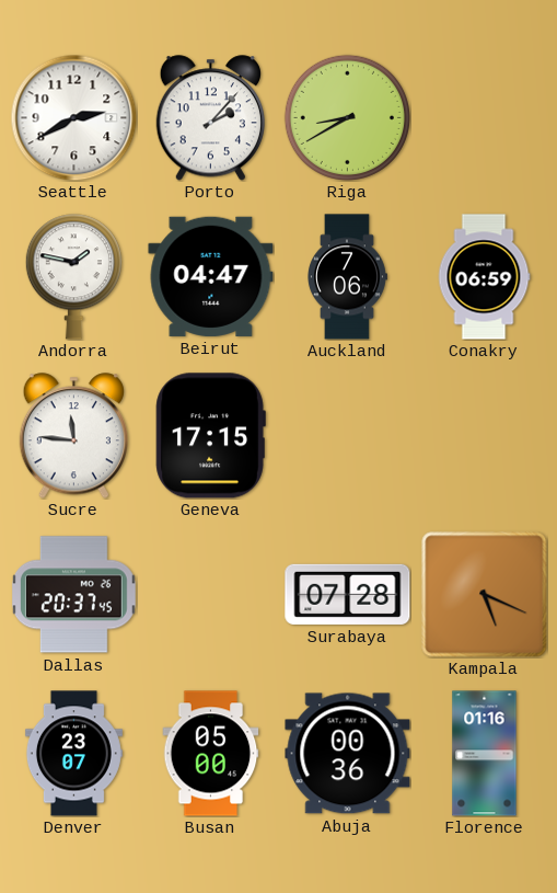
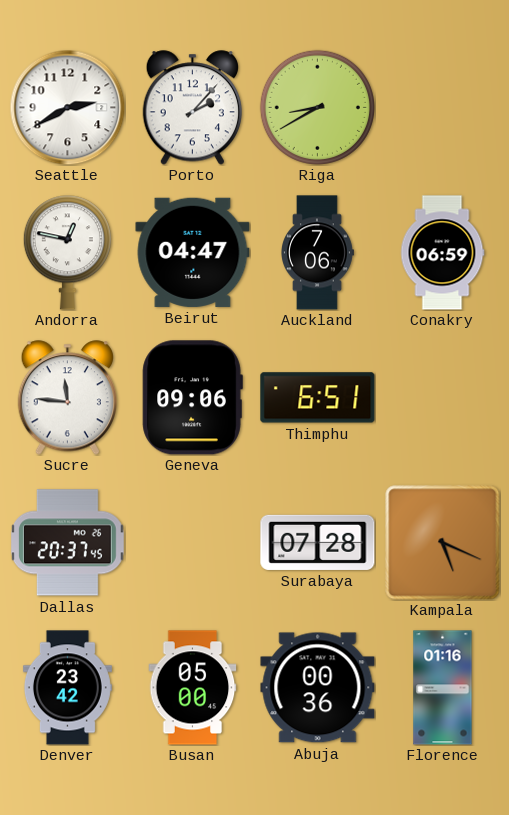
Andorra: 1:47 -> 12:47 (67, 253)
Geneva: 17:15 -> 09:06 (192, 398)
Thimphu: none -> 6:51 (318, 398)
Denver: 23:07 -> 23:42 (67, 688)
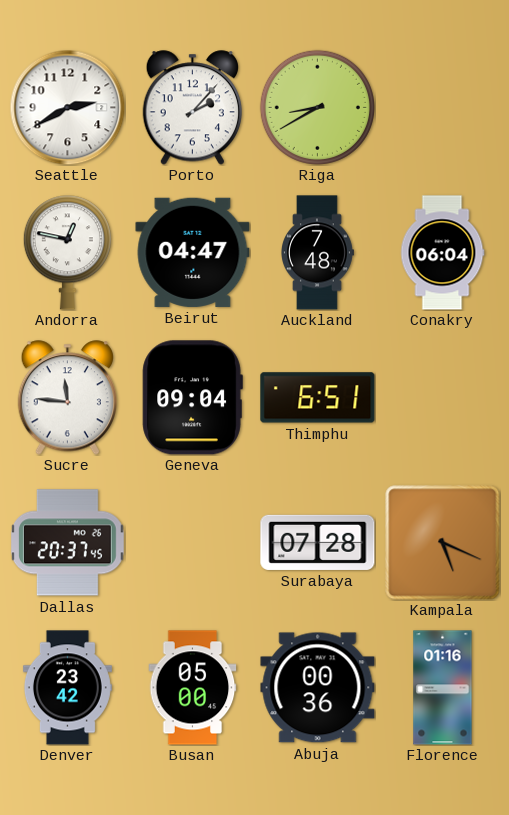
Auckland: 7:06 -> 7:48 (318, 253)
Conakry: 06:59 -> 06:04 (442, 253)
Geneva: 09:06 -> 09:04 (192, 398)
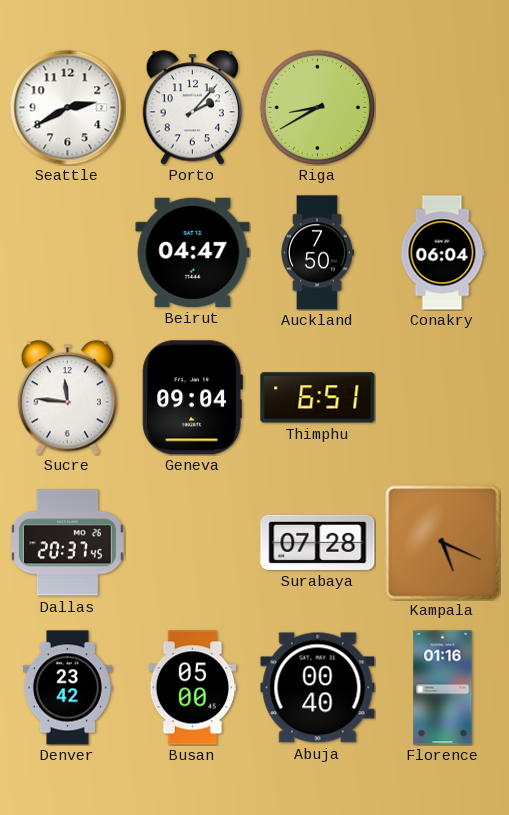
Andorra: 12:47 -> none (67, 253)
Auckland: 7:48 -> 7:50 (318, 253)
Abuja: 00:36 -> 00:40 (318, 688)
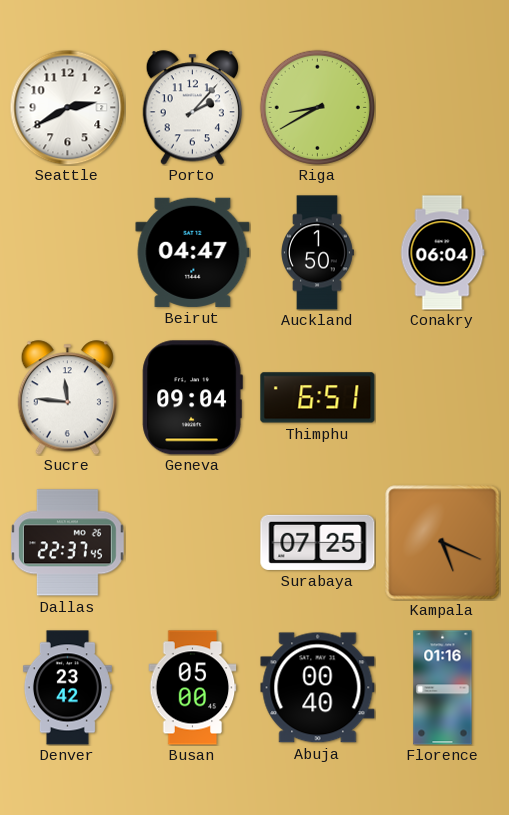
Auckland: 7:50 -> 1:50 (318, 253)
Dallas: 20:37 -> 22:37 (67, 543)
Surabaya: 07:28 -> 07:25 (318, 542)
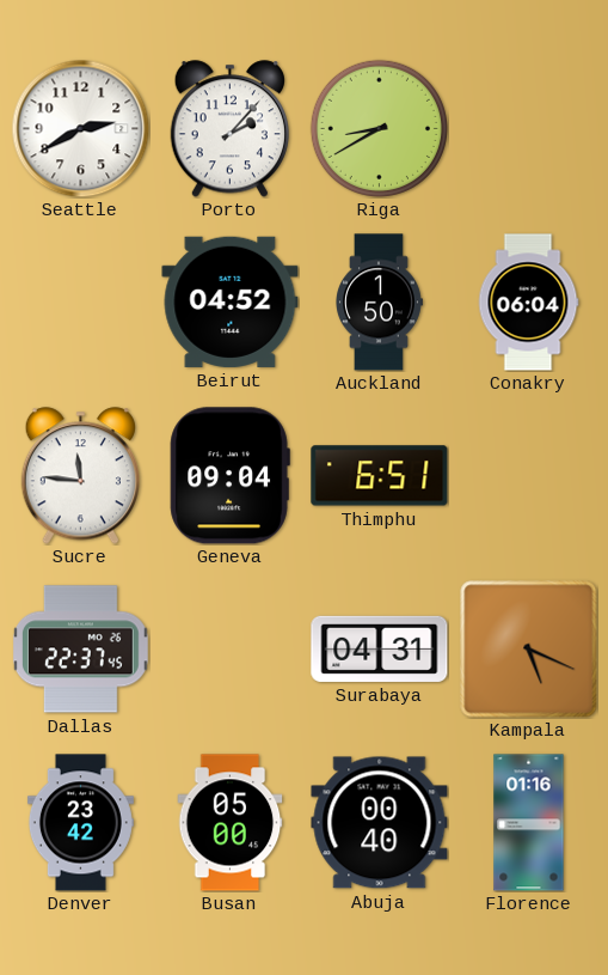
Beirut: 04:47 -> 04:52 (231, 301)
Surabaya: 07:25 -> 04:31 (380, 648)
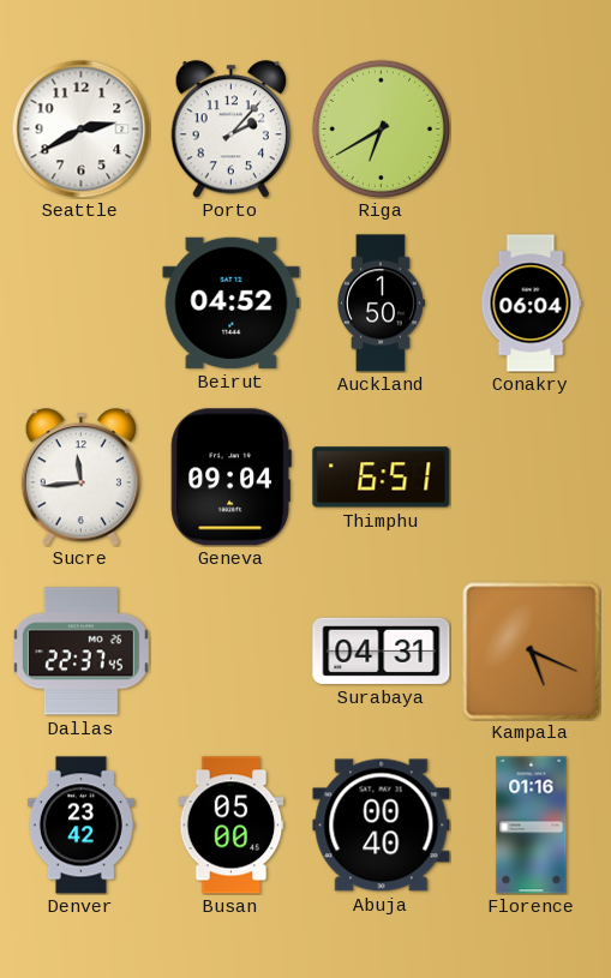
Riga: 8:40 -> 6:40 (381, 128)
Sucre: 11:46 -> 11:44 (80, 478)
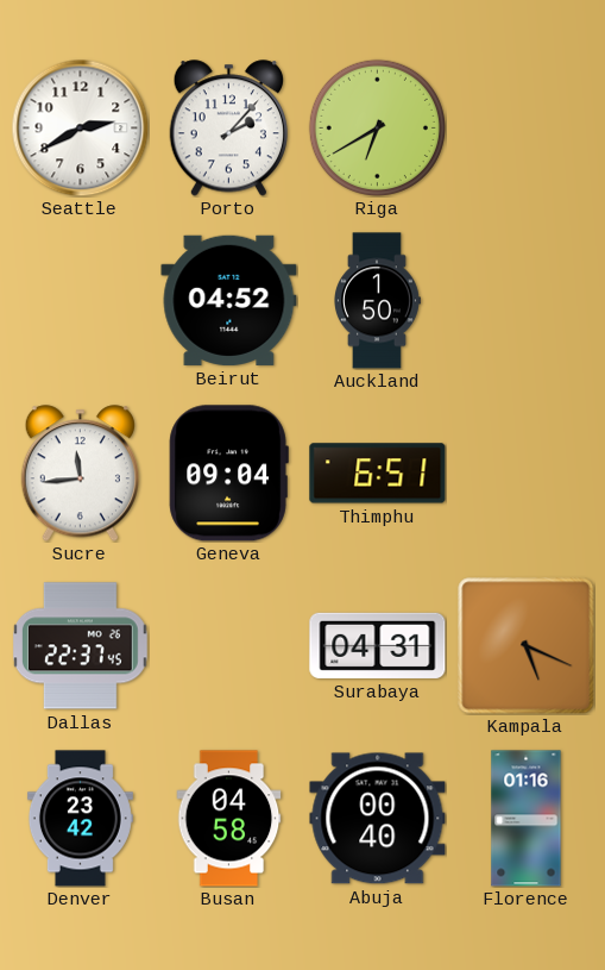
Conakry: 06:04 -> none (531, 304)
Busan: 05:00 -> 04:58 (229, 819)
